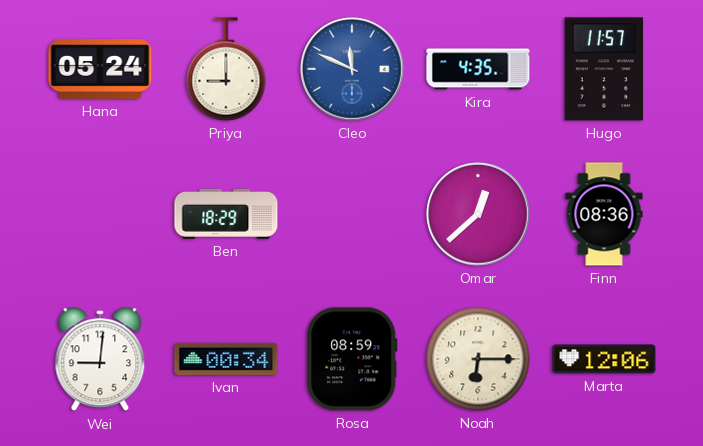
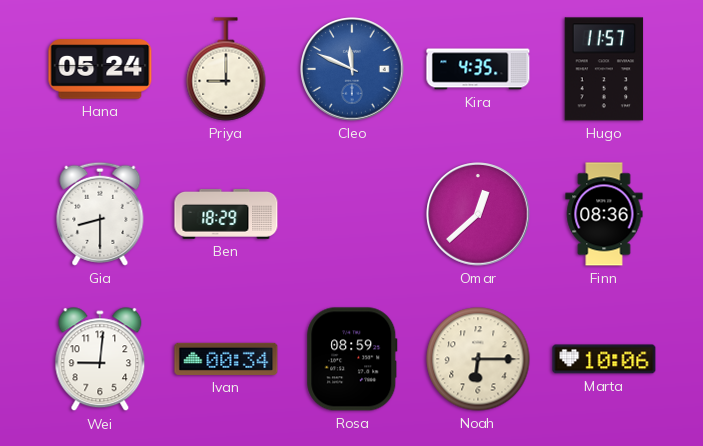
Gia: none -> 8:30 (100, 214)
Marta: 12:06 -> 10:06 (604, 359)
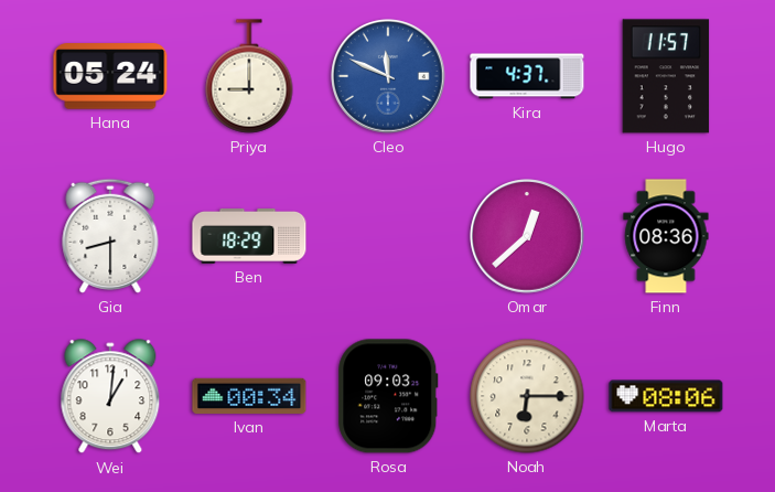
Kira: 4:35 -> 4:37 (527, 76)
Wei: 9:01 -> 1:01 (110, 397)
Rosa: 08:59 -> 09:03 (388, 396)
Marta: 10:06 -> 08:06 (666, 396)
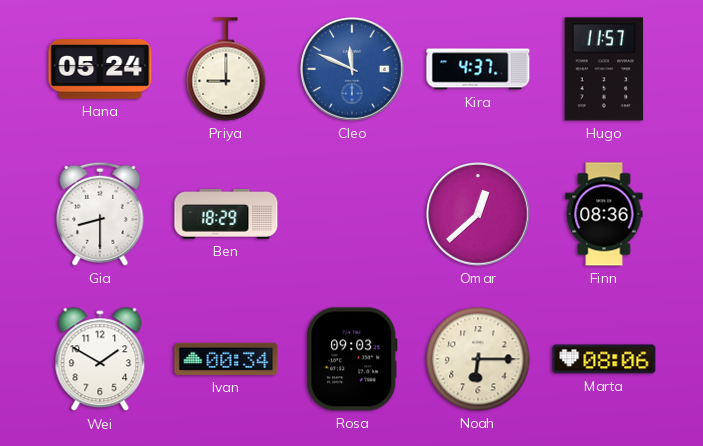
Wei: 1:01 -> 1:50 (100, 360)
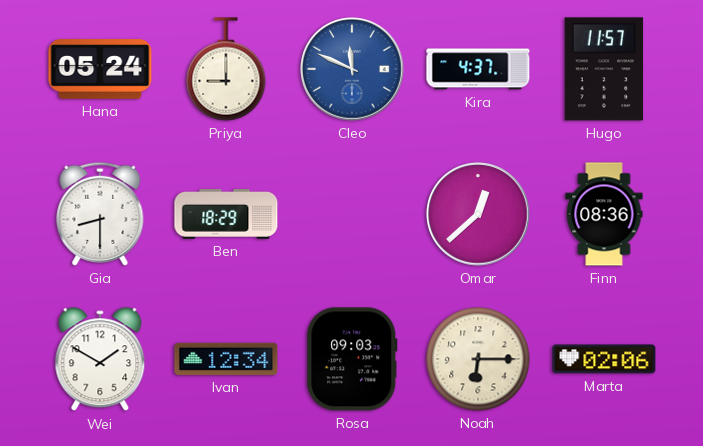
Ivan: 00:34 -> 12:34 (226, 359)
Marta: 08:06 -> 02:06 (604, 359)
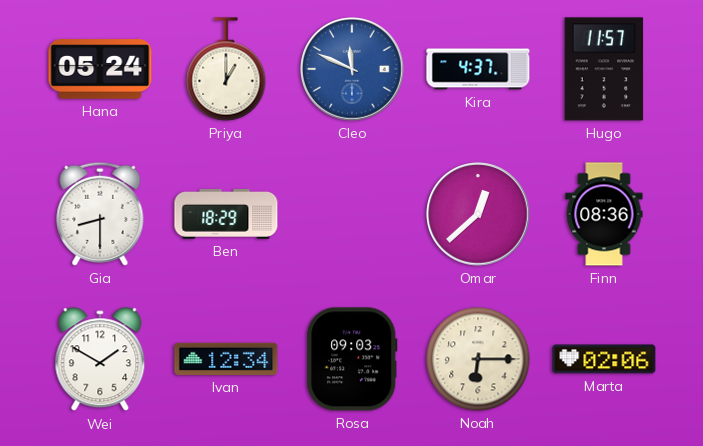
Priya: 9:00 -> 1:00 (226, 69)
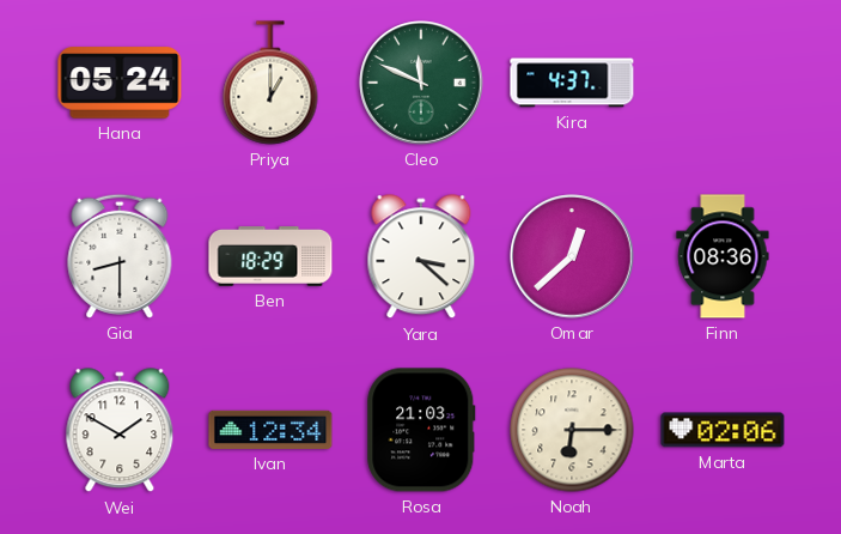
Cleo dial: blue -> green (421, 83)
Hugo: 11:57 -> none (604, 69)
Yara: none -> 3:22 (421, 257)
Rosa: 09:03 -> 21:03 (421, 430)
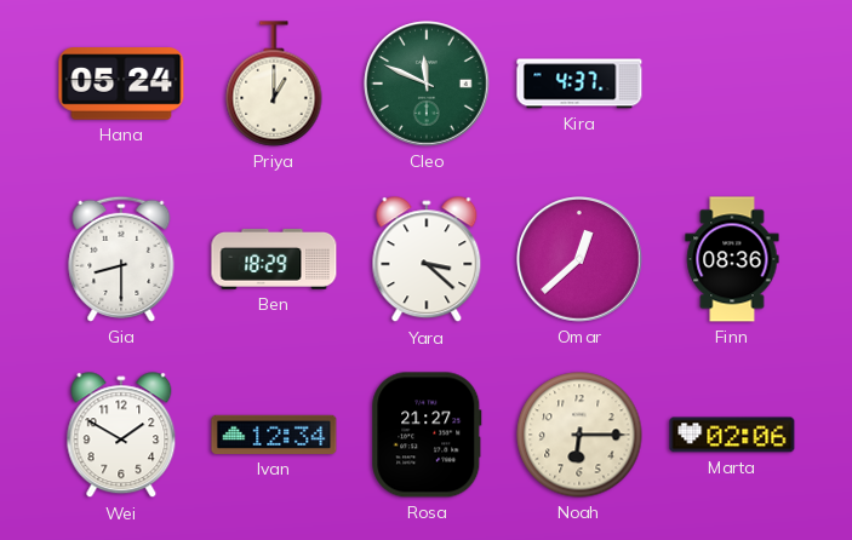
Rosa: 21:03 -> 21:27 (427, 435)
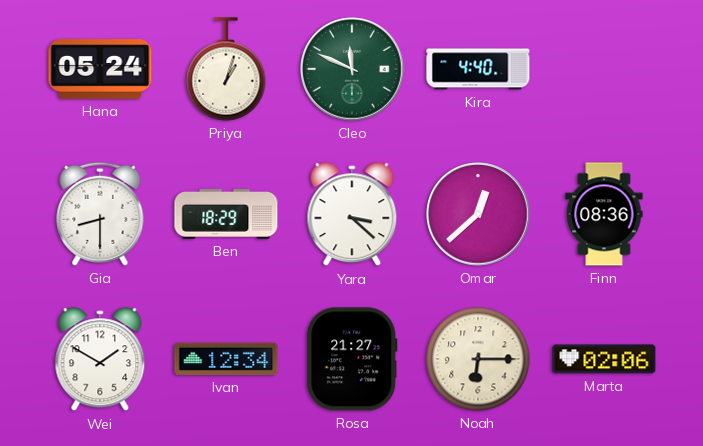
Priya: 1:00 -> 1:03 (226, 69)
Kira: 4:37 -> 4:40 (478, 69)
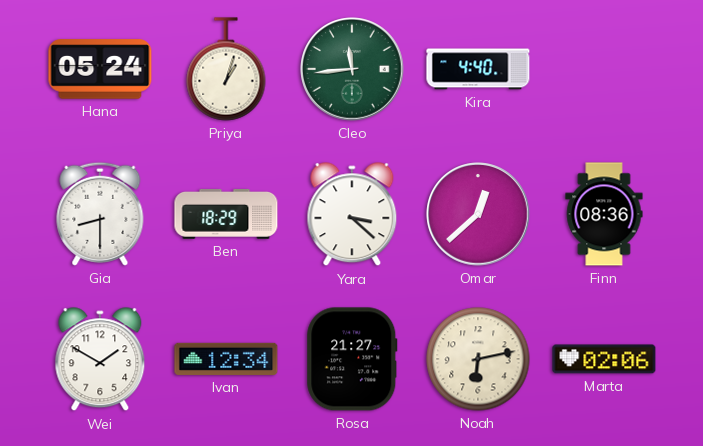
Cleo: 11:49 -> 11:44 (352, 69)
Noah: 6:15 -> 6:13 (478, 359)
